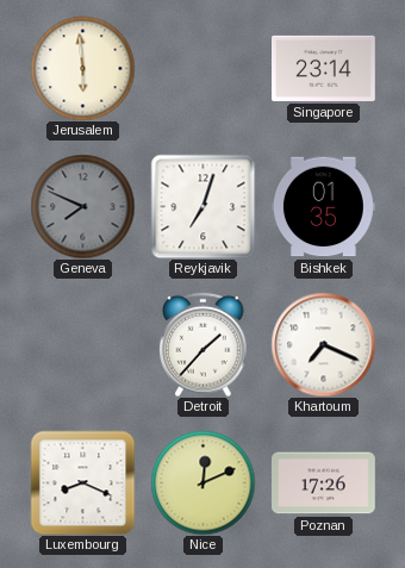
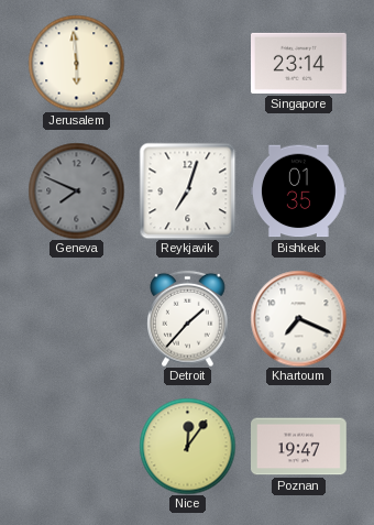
Luxembourg: 8:19 -> none (82, 482)
Nice: 12:11 -> 12:06 (187, 446)
Poznan: 17:26 -> 19:47 (299, 447)
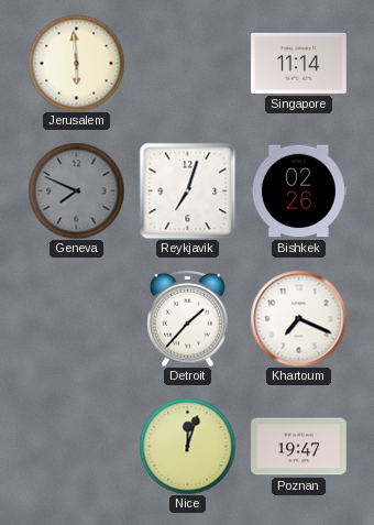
Singapore: 23:14 -> 11:14 (299, 63)
Bishkek: 01:35 -> 02:26 (298, 192)
Nice: 12:06 -> 12:03 (187, 446)
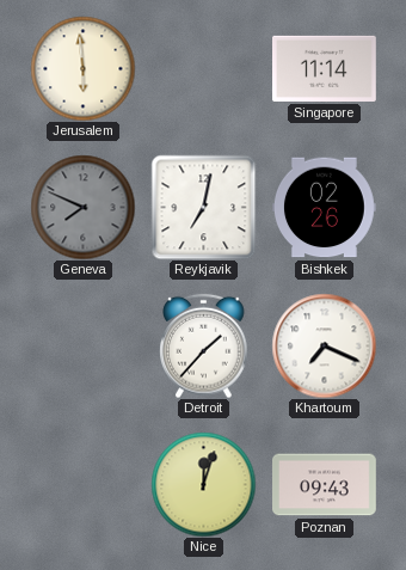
Reykjavik: 7:03 -> 7:02 (203, 207)
Poznan: 19:47 -> 09:43 (325, 485)
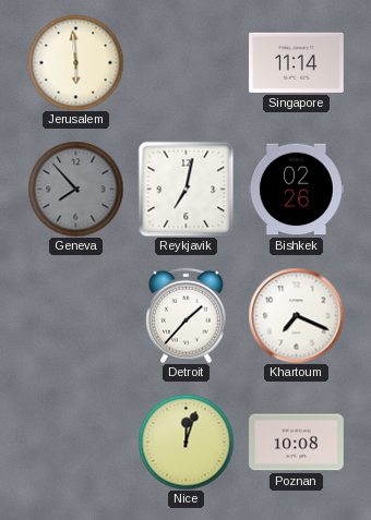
Geneva: 7:49 -> 7:53 (75, 189)
Poznan: 09:43 -> 10:08 (297, 443)
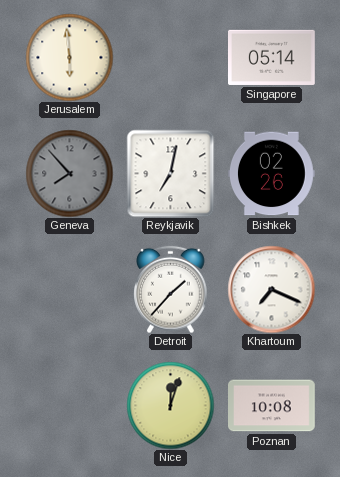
Singapore: 11:14 -> 05:14 (272, 57)
